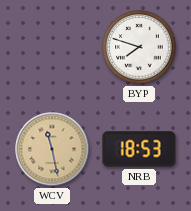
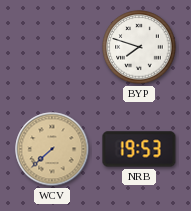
WCV: 11:28 -> 7:38 (52, 149)
NRB: 18:53 -> 19:53 (139, 149)
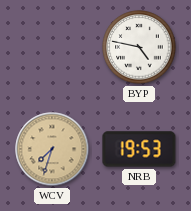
BYP: 7:48 -> 4:47 (139, 47)
WCV: 7:38 -> 7:33 (52, 149)
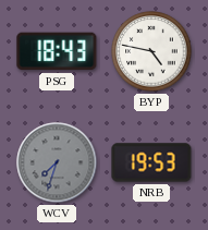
PSG: none -> 18:43 (57, 51)
WCV dial: champagne -> grey (57, 162)
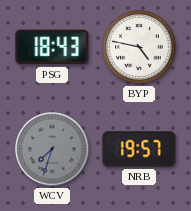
NRB: 19:53 -> 19:57 (139, 149)
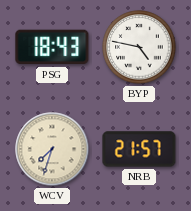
WCV dial: grey -> cream (52, 149)
NRB: 19:57 -> 21:57 (139, 149)
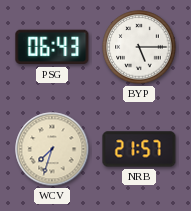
PSG: 18:43 -> 06:43 (52, 47)
BYP: 4:47 -> 5:15 (139, 47)
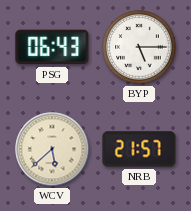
WCV: 7:33 -> 5:38 (52, 149)
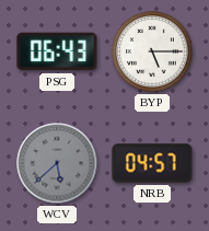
WCV dial: cream -> grey (57, 163)
NRB: 21:57 -> 04:57 (152, 163)
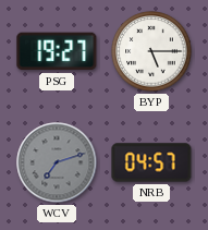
PSG: 06:43 -> 19:27 (57, 51)
WCV: 5:38 -> 7:12 (57, 162)
